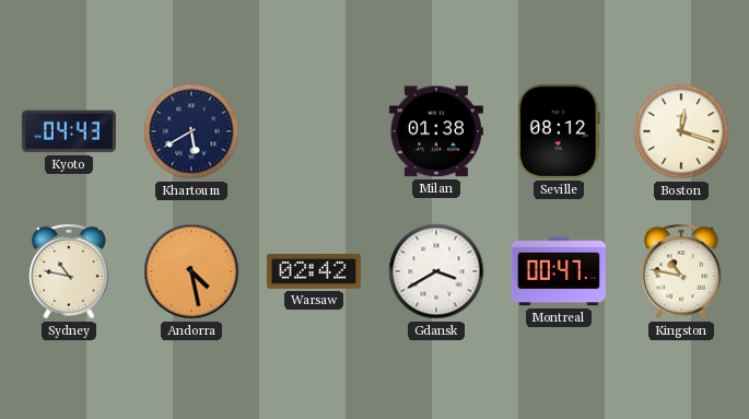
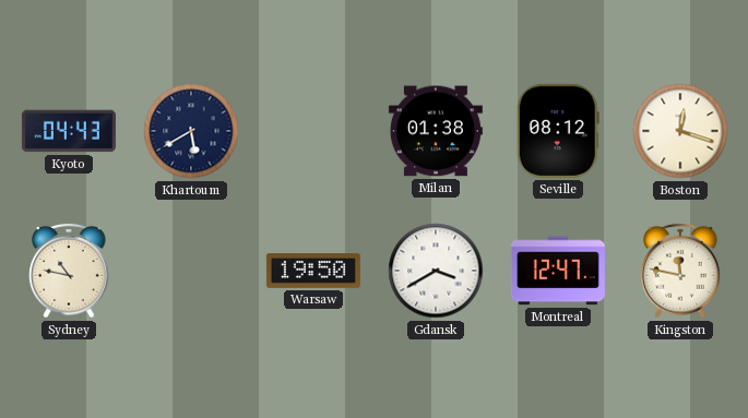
Andorra: 4:28 -> none (191, 271)
Warsaw: 02:42 -> 19:50 (313, 272)
Montreal: 00:47 -> 12:47 (558, 271)
Kingston: 10:47 -> 11:47 (680, 271)
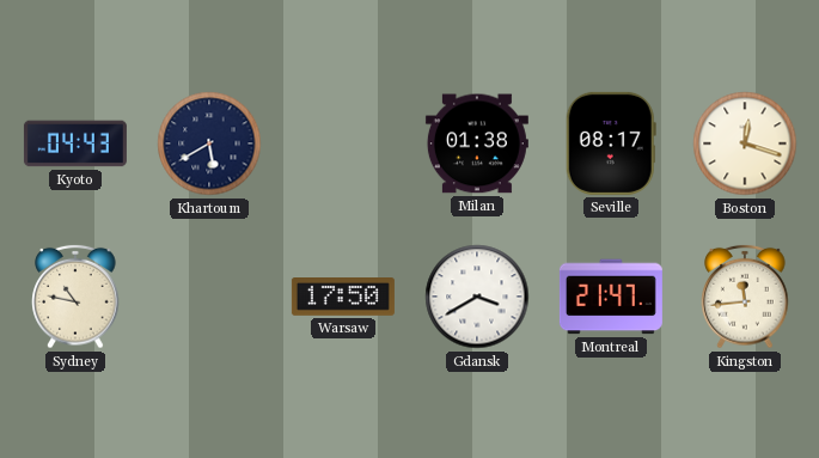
Seville: 08:12 -> 08:17 (611, 143)
Warsaw: 19:50 -> 17:50 (343, 298)
Montreal: 12:47 -> 21:47 (611, 297)
Kingston: 11:47 -> 11:44 (745, 297)
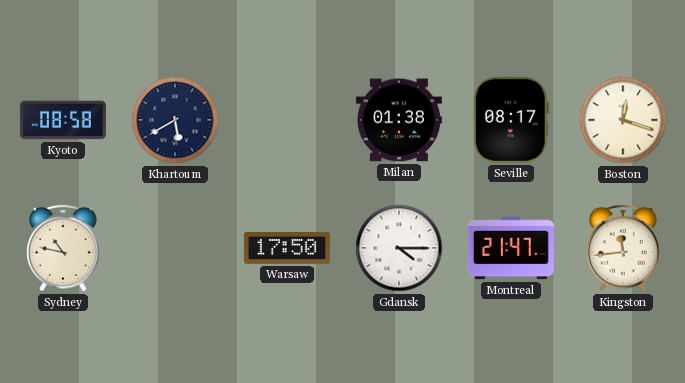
Kyoto: 04:43 -> 08:58 (63, 120)
Gdansk: 3:40 -> 4:15 (399, 248)
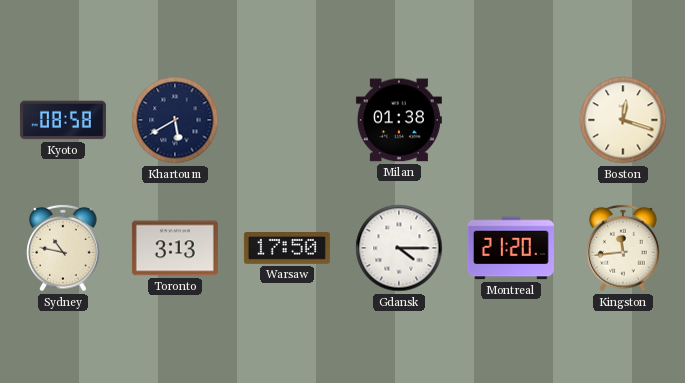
Seville: 08:17 -> none (511, 120)
Toronto: none -> 3:13 (175, 248)
Montreal: 21:47 -> 21:20 (511, 248)
